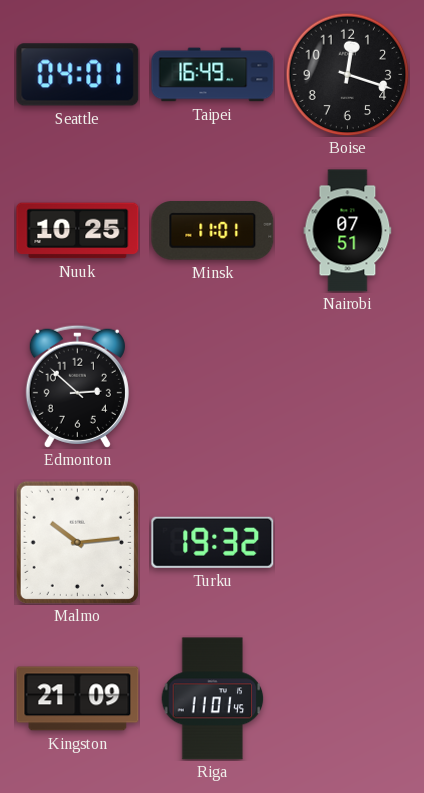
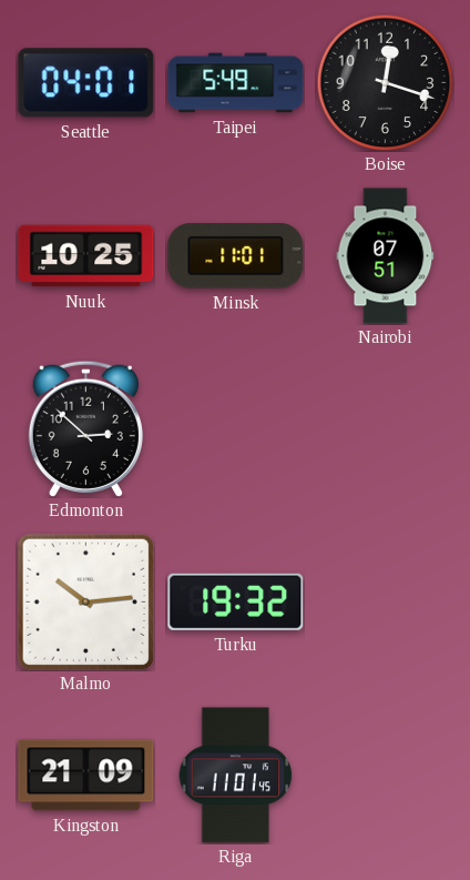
Taipei: 16:49 -> 5:49 (236, 83)
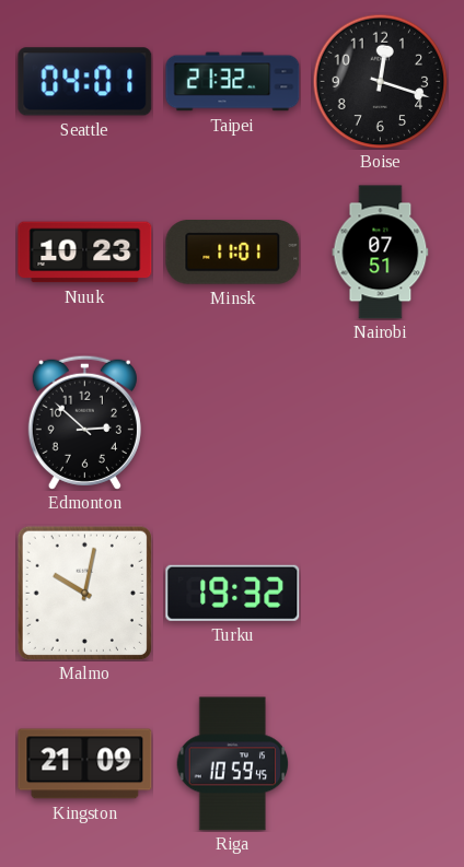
Taipei: 5:49 -> 21:32 (233, 82)
Nuuk: 10:25 -> 10:23 (85, 253)
Malmo: 10:14 -> 10:02 (84, 593)
Riga: 11:01 -> 10:59 (233, 764)
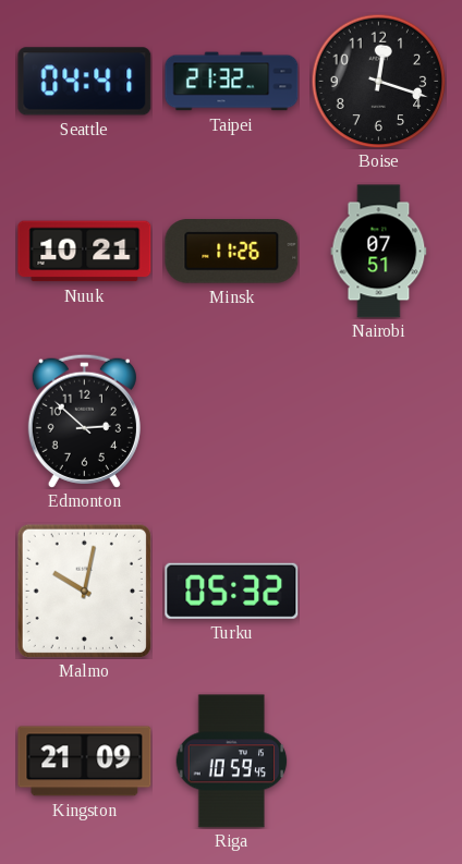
Seattle: 04:01 -> 04:41 (85, 82)
Nuuk: 10:23 -> 10:21 (85, 252)
Minsk: 11:01 -> 11:26 (232, 252)
Turku: 19:32 -> 05:32 (232, 591)
